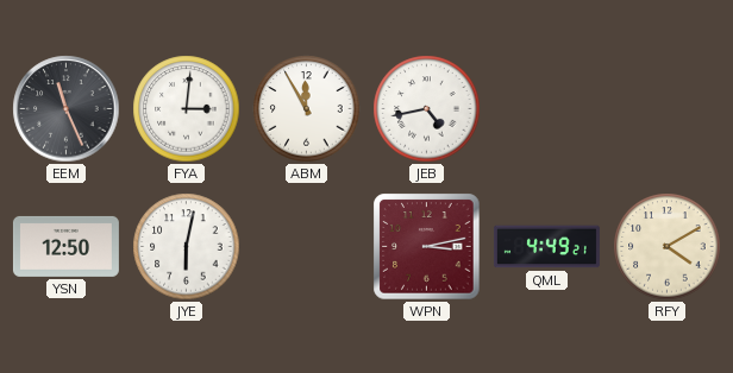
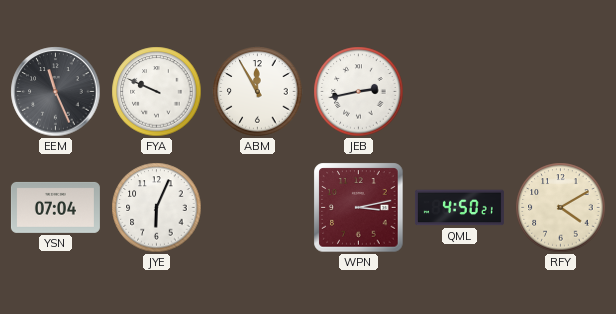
FYA: 3:01 -> 9:49 (157, 92)
JEB: 4:43 -> 2:43 (359, 92)
YSN: 12:50 -> 07:04 (55, 207)
JYE: 6:02 -> 6:04 (157, 208)
QML: 4:49 -> 4:50 (459, 208)
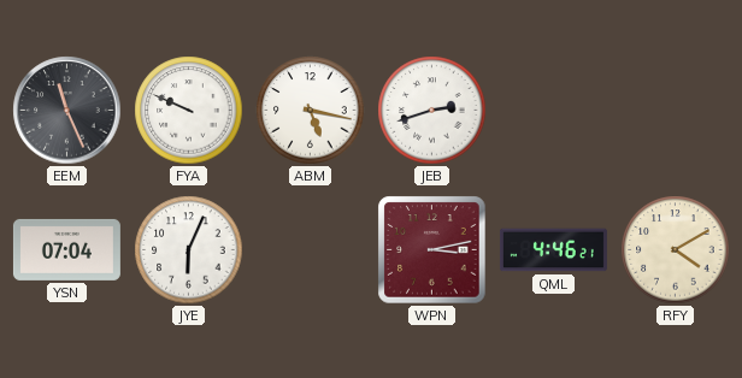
ABM: 11:55 -> 5:17 (311, 111)
JEB: 2:43 -> 2:42 (432, 111)
QML: 4:50 -> 4:46 (553, 250)
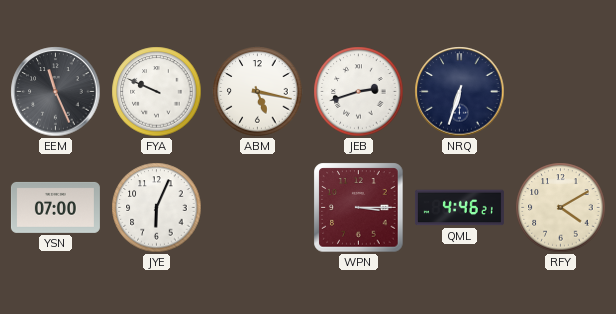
NRQ: none -> 6:33 (460, 92)
YSN: 07:04 -> 07:00 (55, 207)
WPN: 3:13 -> 3:15 (359, 208)
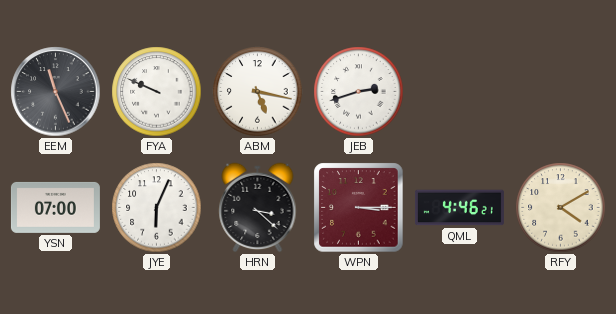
NRQ: 6:33 -> none (460, 92)
HRN: none -> 3:22 (258, 208)
